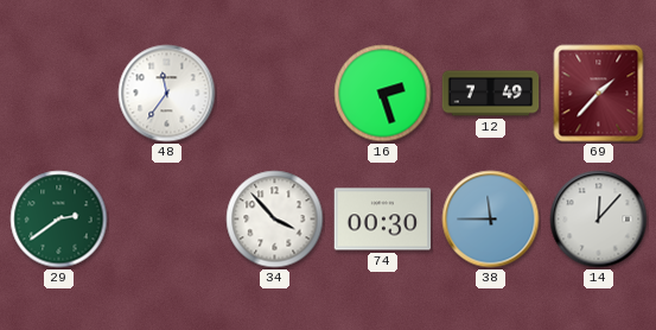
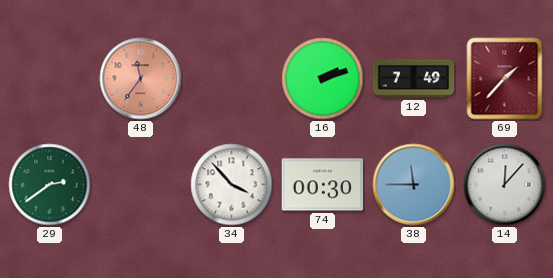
48 dial: white -> salmon (141, 79)
16: 2:27 -> 2:12 (323, 79)
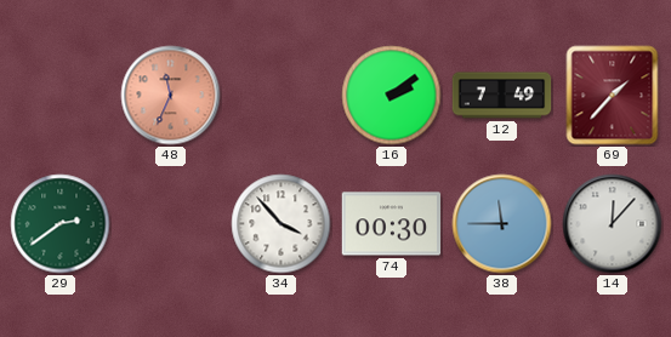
48: 11:36 -> 11:34 (171, 96)
16: 2:12 -> 2:09 (392, 96)
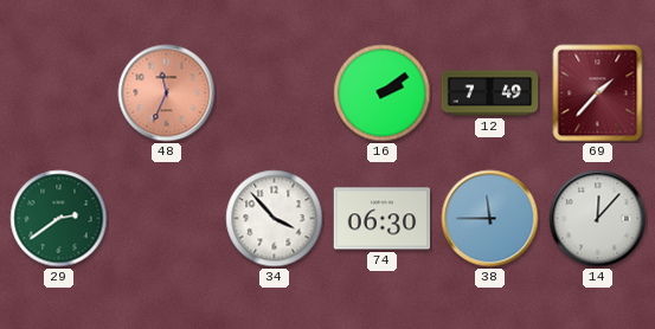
74: 00:30 -> 06:30 (383, 219)
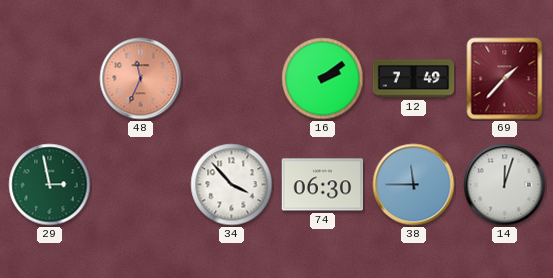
29: 2:39 -> 2:58 (50, 185)
14: 12:07 -> 12:03 (505, 185)
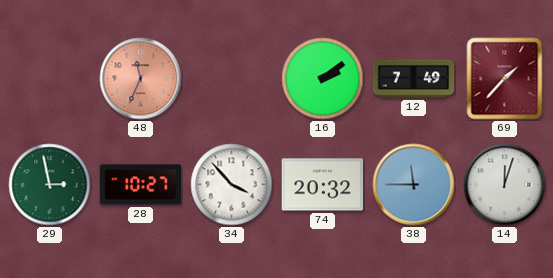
28: none -> 10:27 (141, 185)
74: 06:30 -> 20:32 (323, 185)
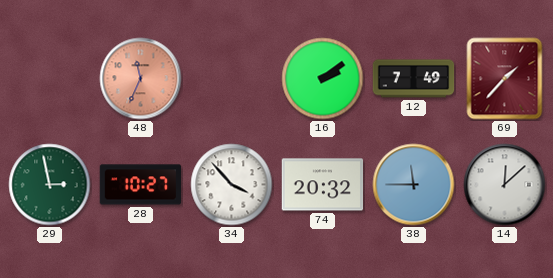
14: 12:03 -> 12:08 (505, 185)
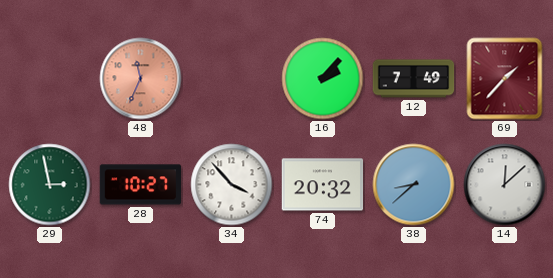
16: 2:09 -> 2:07 (323, 79)
38: 11:45 -> 8:38 (414, 185)
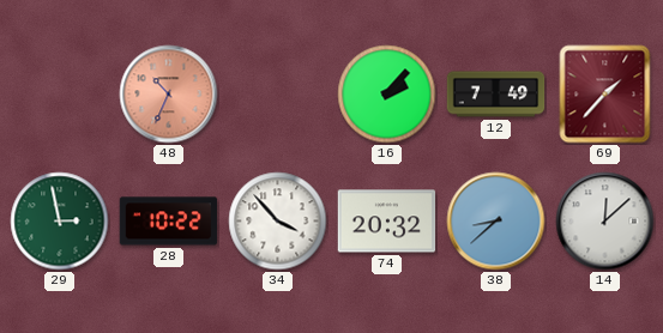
48: 11:34 -> 10:34 (169, 95)
28: 10:27 -> 10:22 (169, 222)
